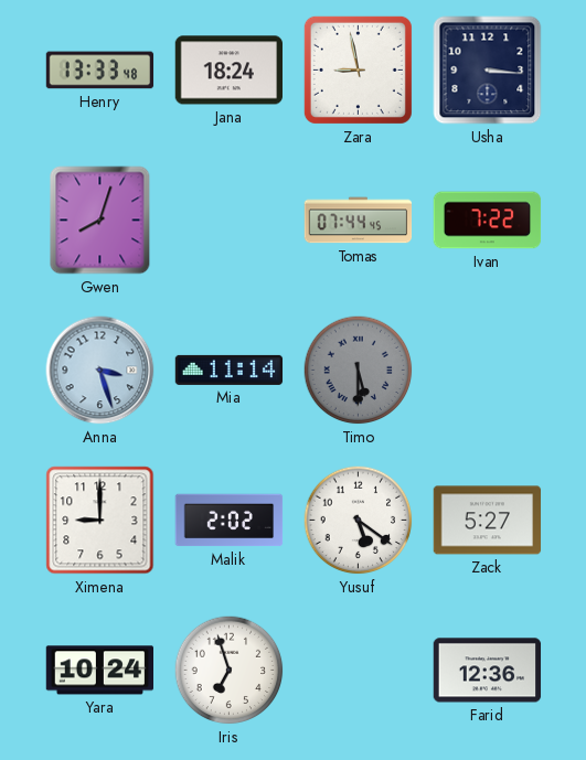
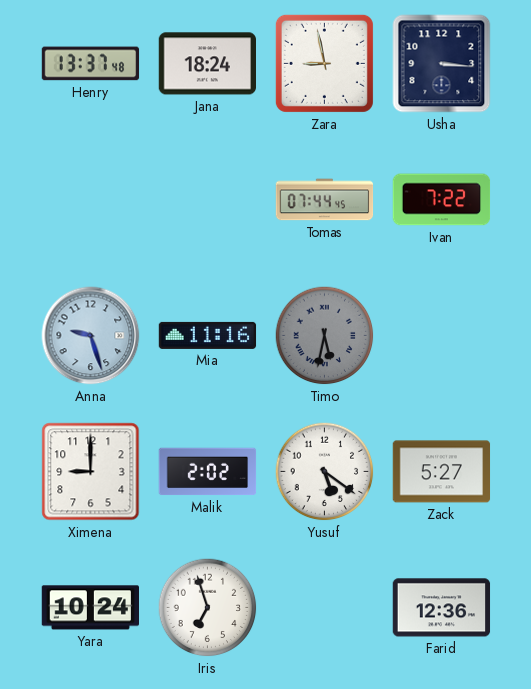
Henry: 13:33 -> 13:37 (91, 64)
Gwen: 8:03 -> none (100, 221)
Anna: 3:27 -> 9:27 (91, 336)
Mia: 11:14 -> 11:16 (208, 335)
Timo: 5:30 -> 5:32 (325, 336)
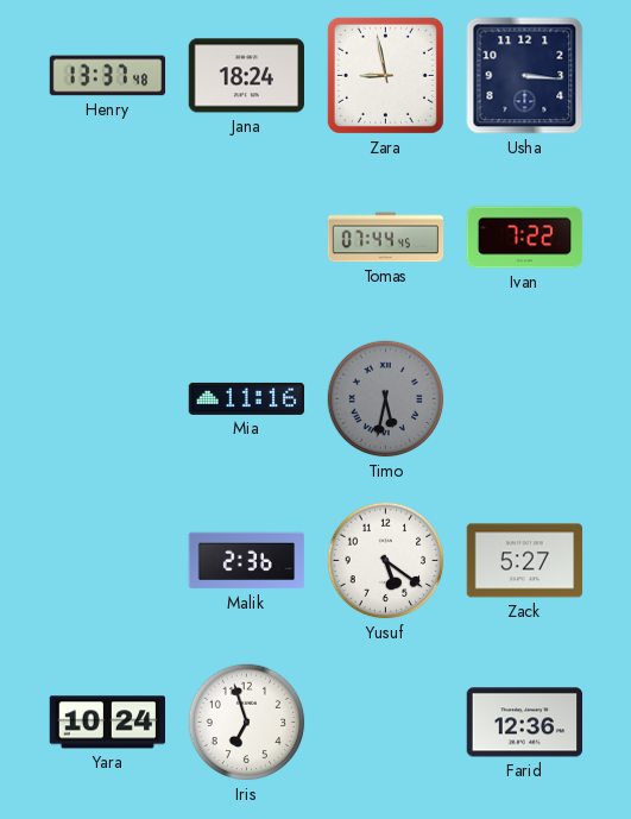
Anna: 9:27 -> none (91, 336)
Ximena: 9:00 -> none (91, 472)
Malik: 2:02 -> 2:36 (247, 561)
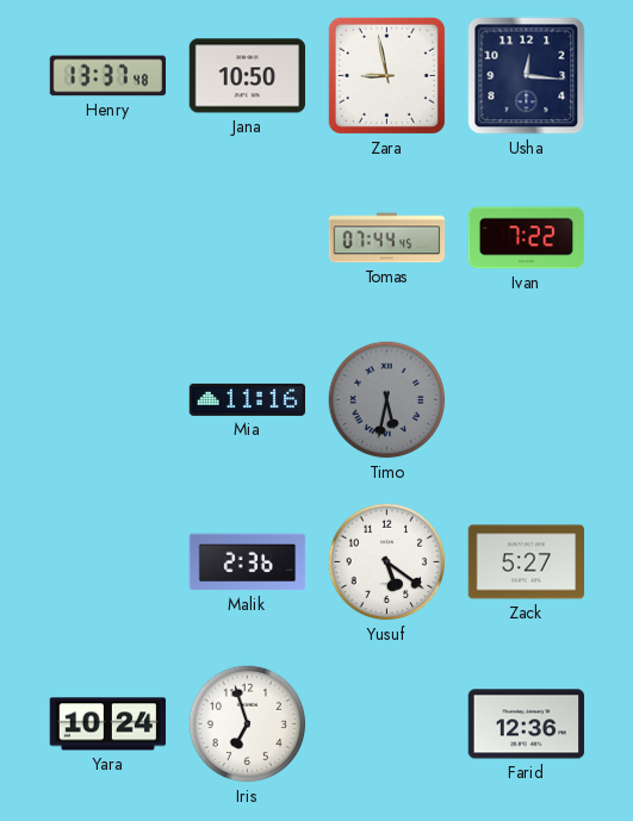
Jana: 18:24 -> 10:50 (247, 76)
Usha: 3:16 -> 12:16 (527, 76)
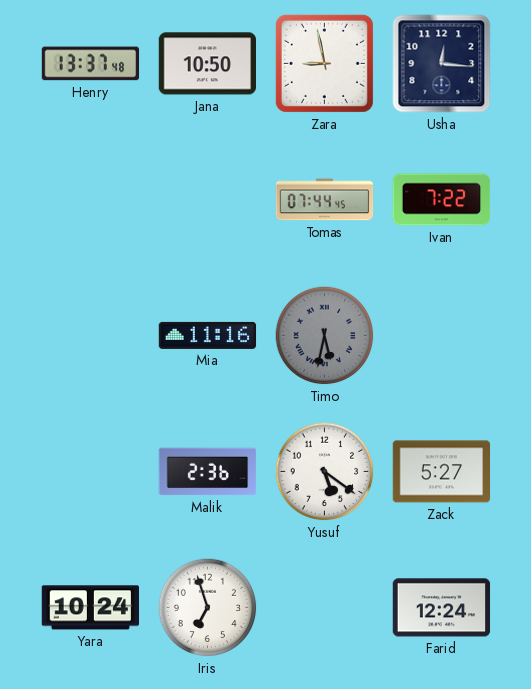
Farid: 12:36 -> 12:24 (442, 608)
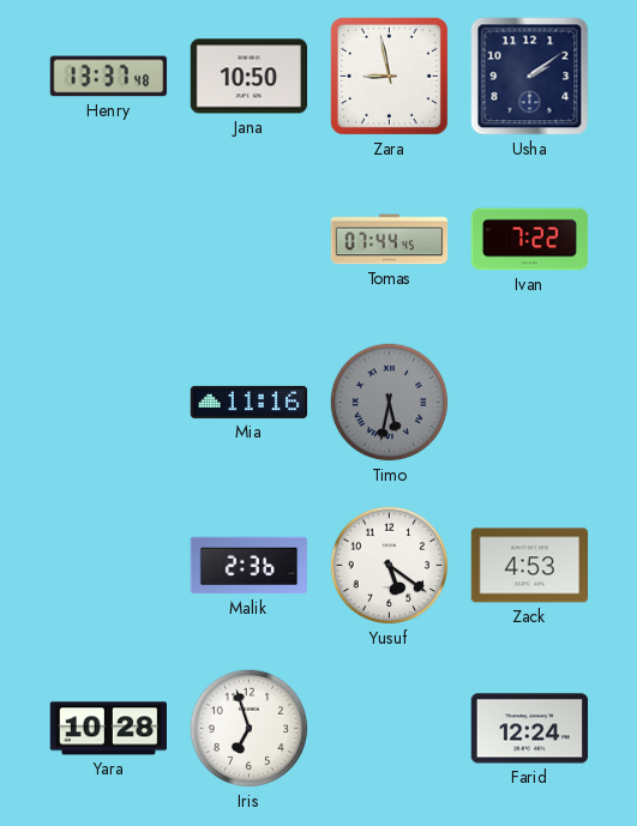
Usha: 12:16 -> 2:09 (530, 77)
Zack: 5:27 -> 4:53 (530, 566)
Yara: 10:24 -> 10:28 (108, 729)
